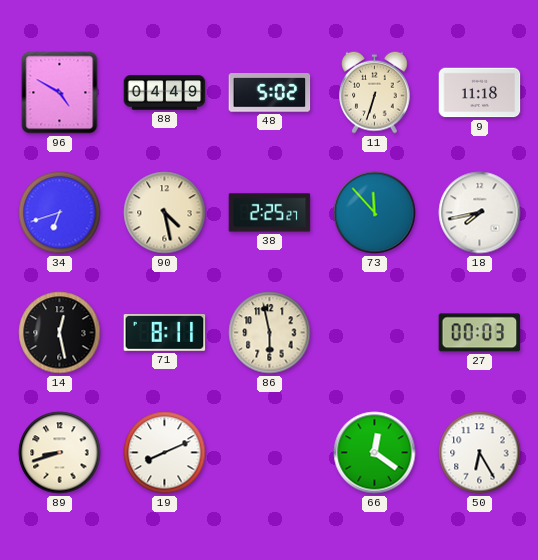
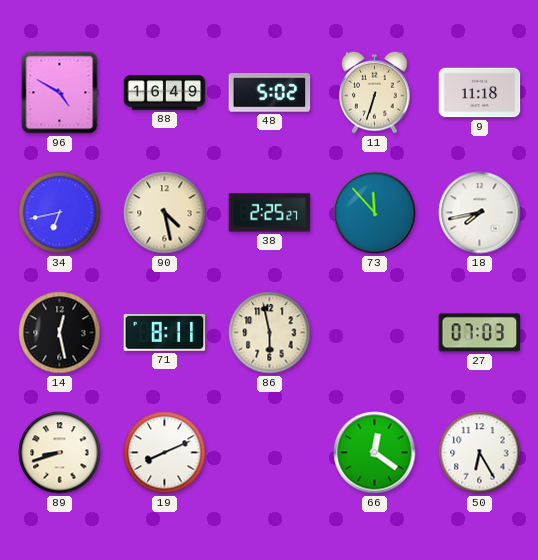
88: 04:49 -> 16:49 (165, 93)
34: 6:42 -> 6:43 (60, 213)
27: 00:03 -> 07:03 (480, 333)
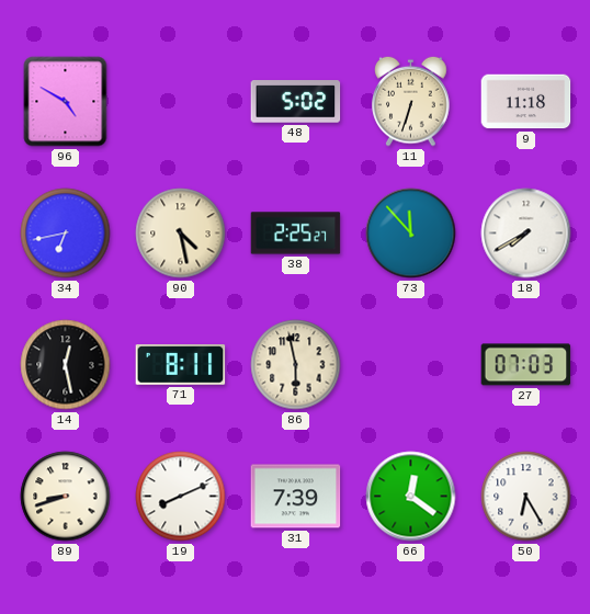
88: 16:49 -> none (165, 93)
18: 7:43 -> 7:40 (526, 234)
31: none -> 7:39 (296, 497)
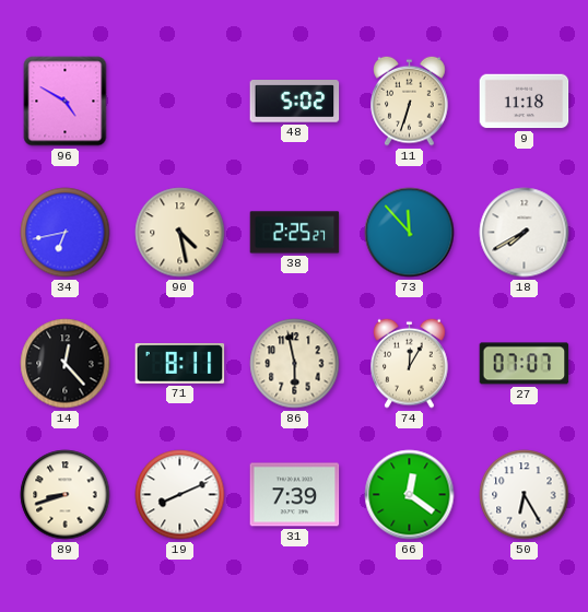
14: 12:28 -> 12:23 (66, 364)
74: none -> 12:05 (410, 363)
27: 07:03 -> 07:07 (525, 364)
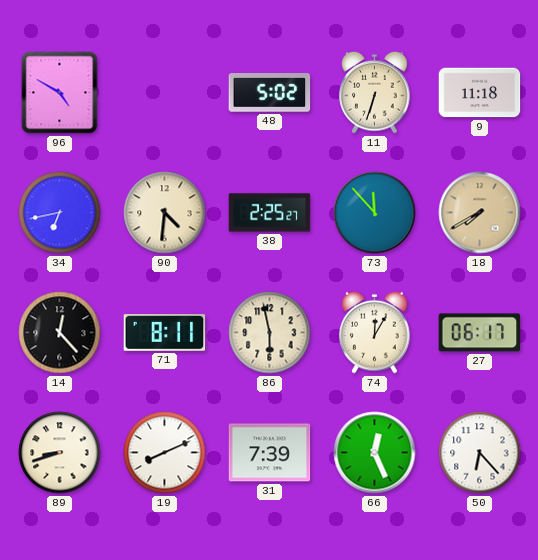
90: 4:28 -> 4:31 (165, 213)
18 dial: white -> champagne (480, 213)
27: 07:07 -> 06:17 (480, 333)
66: 12:21 -> 12:26 (375, 453)
50: 6:25 -> 6:23 (480, 453)
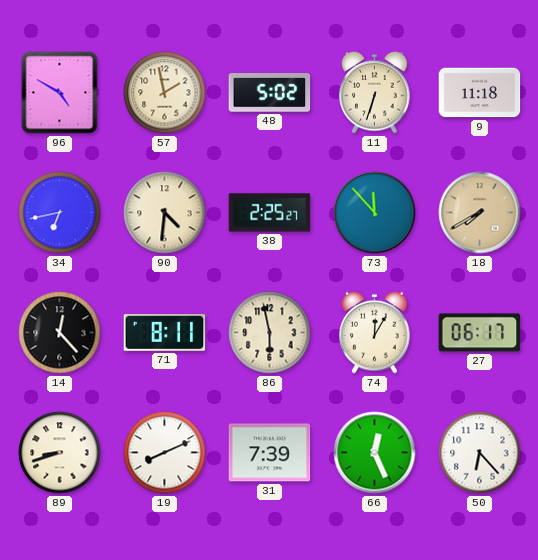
57: none -> 1:58 (165, 93)
